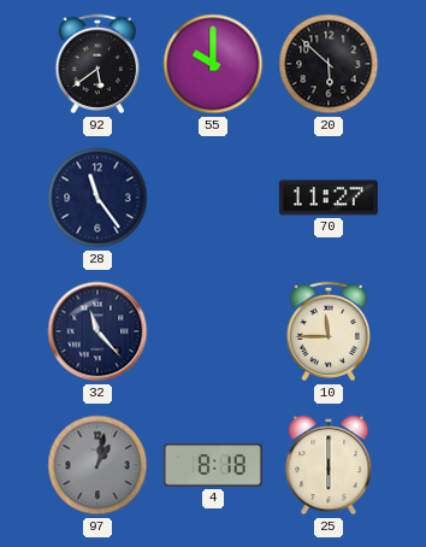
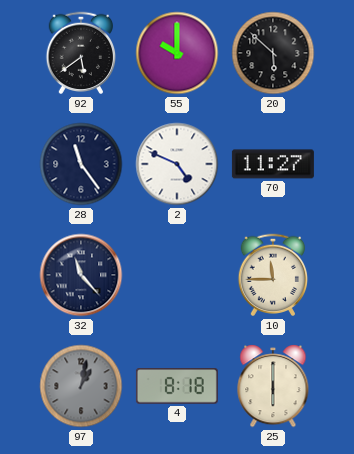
2: none -> 4:49 (177, 164)
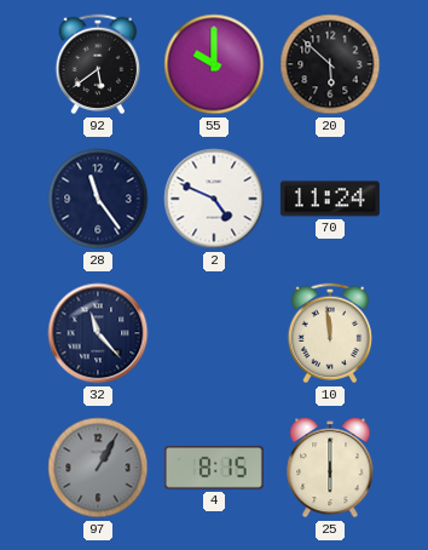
70: 11:27 -> 11:24 (330, 199)
10: 11:45 -> 11:59 (330, 333)
97: 1:02 -> 1:05 (98, 468)
4: 8:18 -> 8:15 (214, 468)
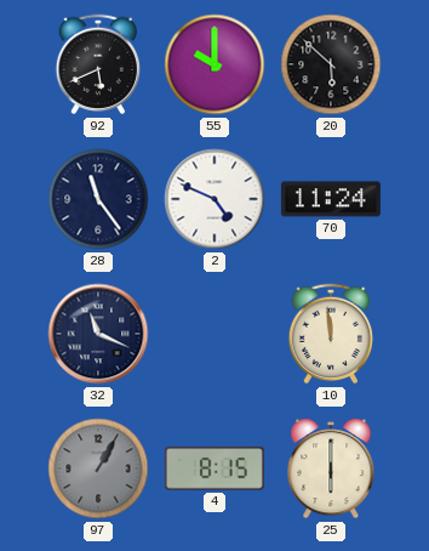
92: 5:39 -> 5:41 (98, 64)
32: 11:23 -> 11:19 (98, 334)
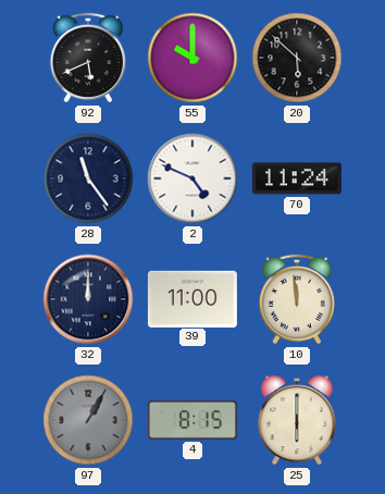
32: 11:19 -> 12:00 (88, 299)
39: none -> 11:00 (192, 298)
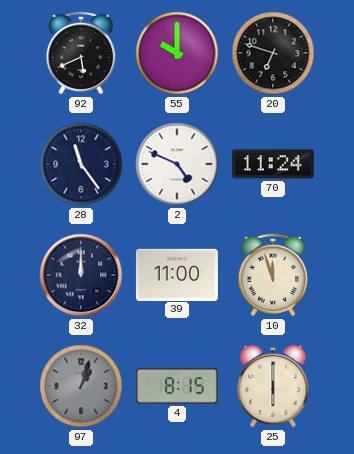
20: 5:52 -> 6:48 (273, 53)
10: 11:59 -> 11:57 (273, 275)
97: 1:05 -> 1:03 (81, 386)
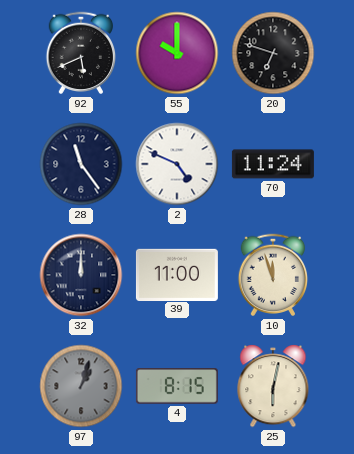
25: 6:00 -> 6:02 (273, 386)
